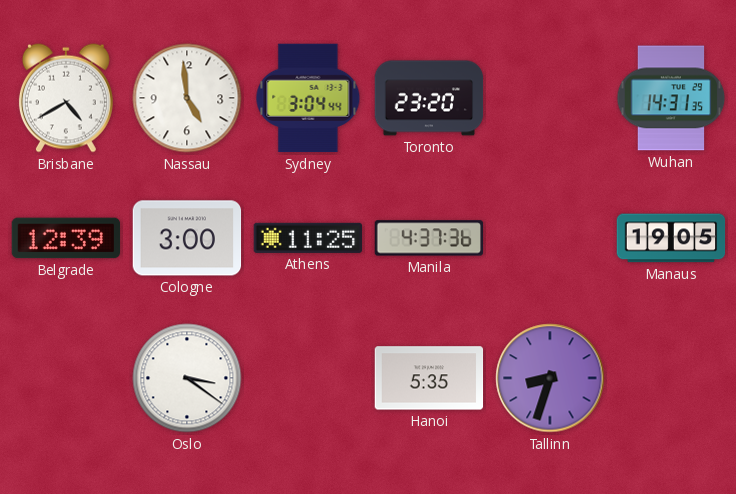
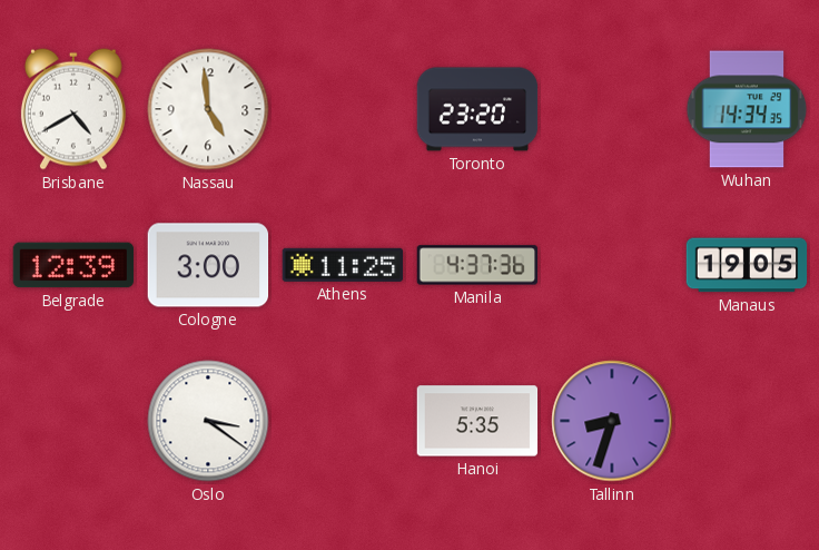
Sydney: 3:04 -> none (308, 98)
Wuhan: 14:31 -> 14:34 (747, 109)
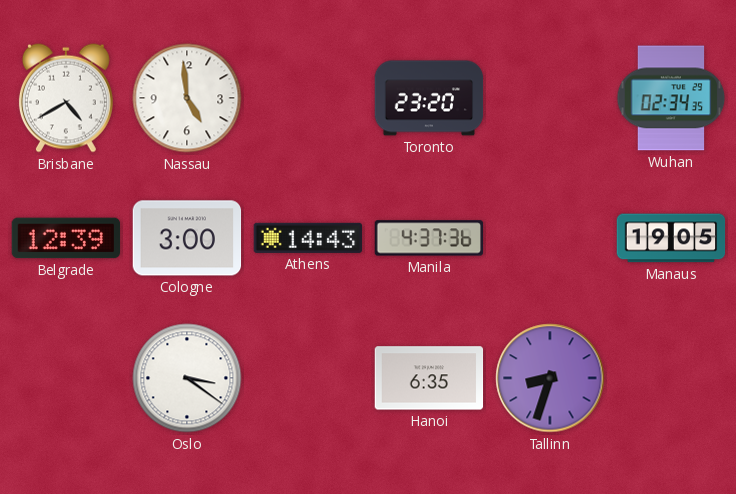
Wuhan: 14:34 -> 02:34 (671, 98)
Athens: 11:25 -> 14:43 (308, 238)
Hanoi: 5:35 -> 6:35 (429, 378)
